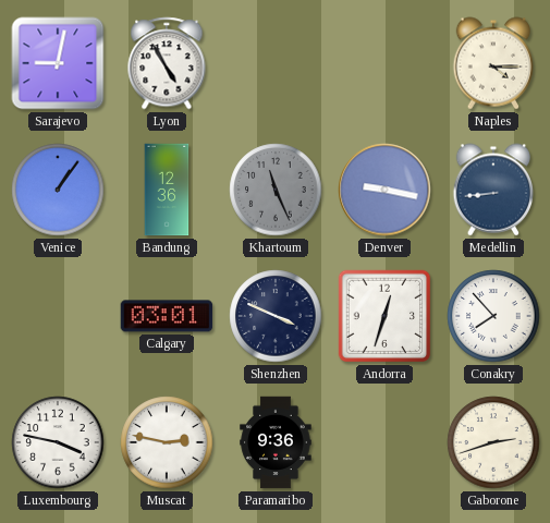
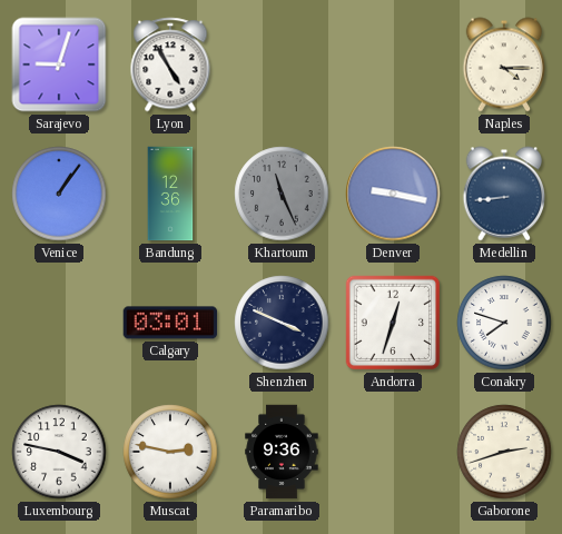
Sarajevo: 9:02 -> 9:03 (59, 65)
Conakry: 7:53 -> 7:48 (504, 323)
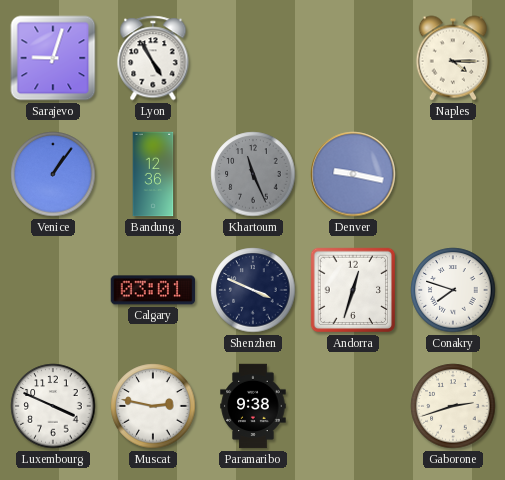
Medellin: 8:44 -> none (504, 194)
Luxembourg: 3:47 -> 3:49 (53, 406)
Paramaribo: 9:36 -> 9:38 (253, 406)
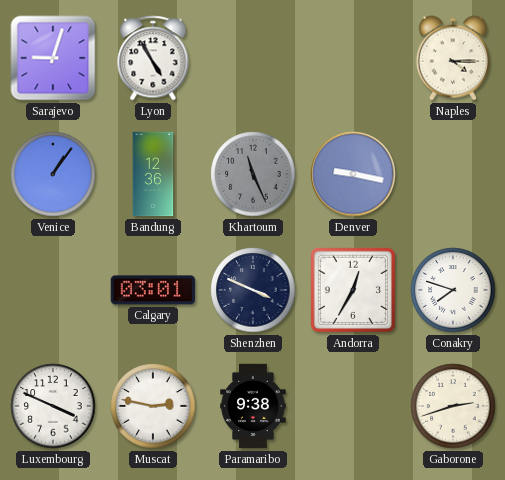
Andorra: 12:33 -> 12:35 (353, 290)
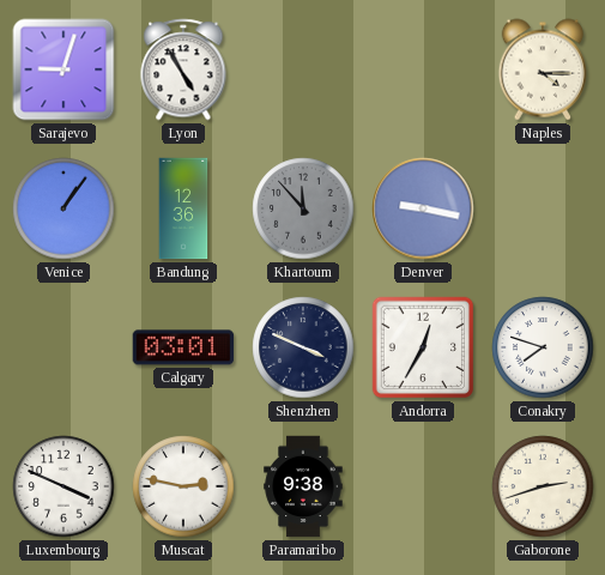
Khartoum: 11:26 -> 11:53 (303, 208)
